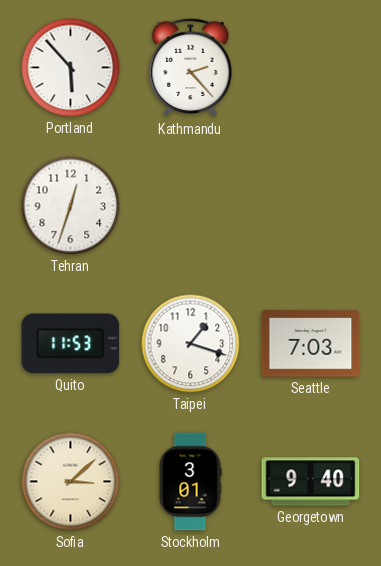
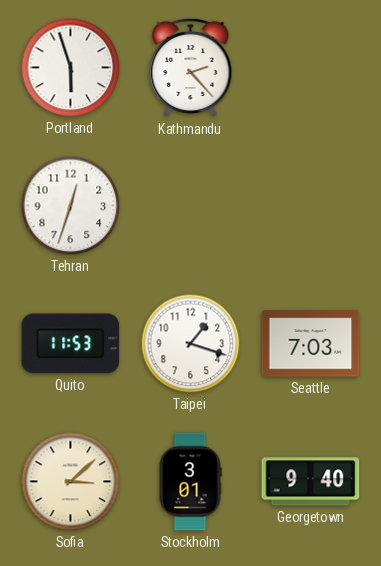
Portland: 5:53 -> 5:57 (71, 68)
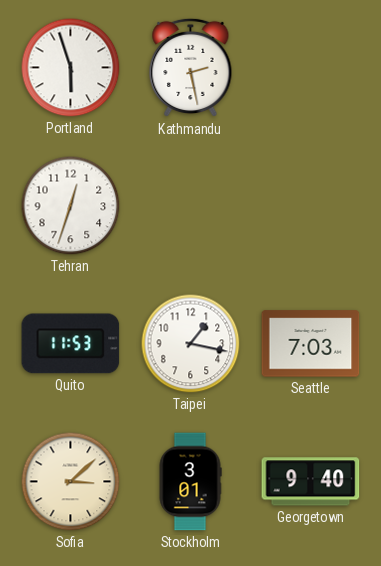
Kathmandu: 2:23 -> 2:28 (191, 68)
Taipei: 1:18 -> 1:17 (191, 344)
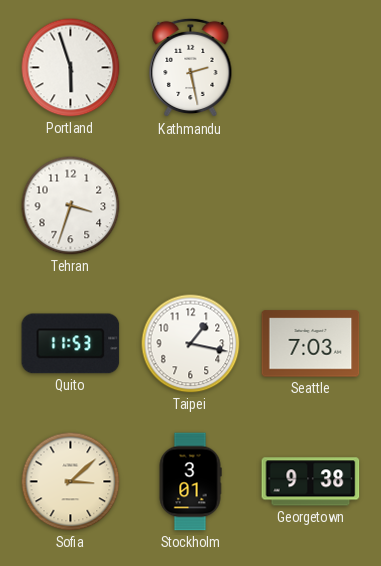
Tehran: 12:33 -> 3:33 (71, 206)
Georgetown: 9:40 -> 9:38 (311, 482)
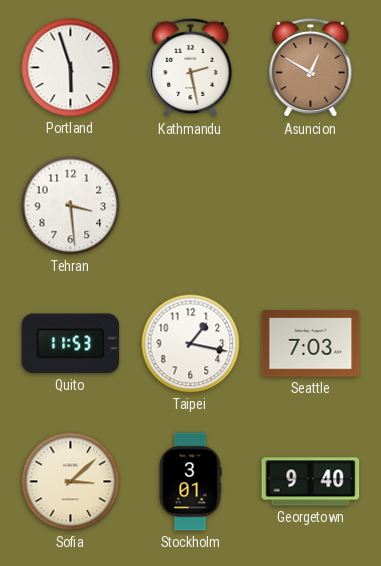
Asuncion: none -> 12:50 (311, 68)
Tehran: 3:33 -> 3:29 (71, 206)
Georgetown: 9:38 -> 9:40 (311, 482)
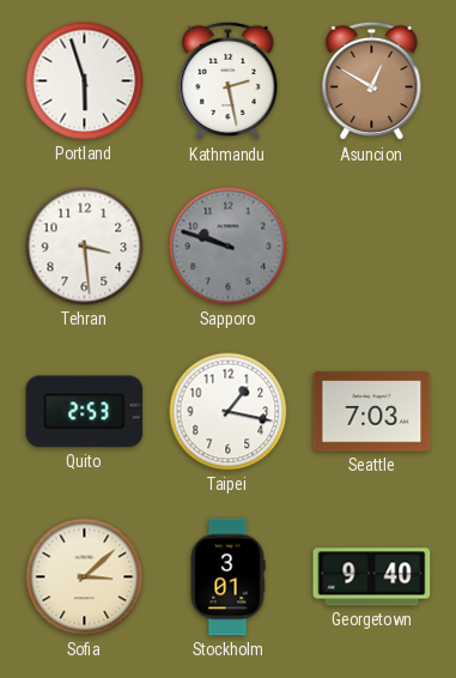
Sapporo: none -> 9:48 (229, 247)
Quito: 11:53 -> 2:53 (85, 412)
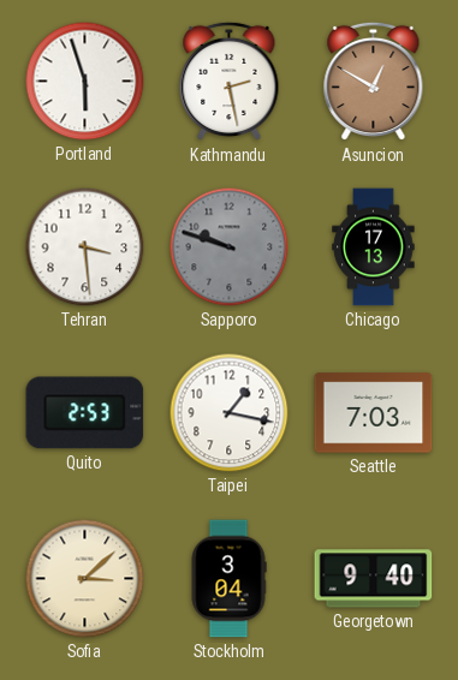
Chicago: none -> 17:13 (374, 247)
Stockholm: 3:01 -> 3:04 (228, 579)
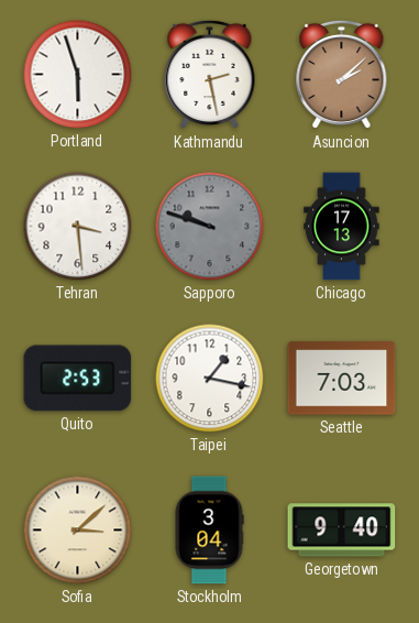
Asuncion: 12:50 -> 2:08 (342, 75)
